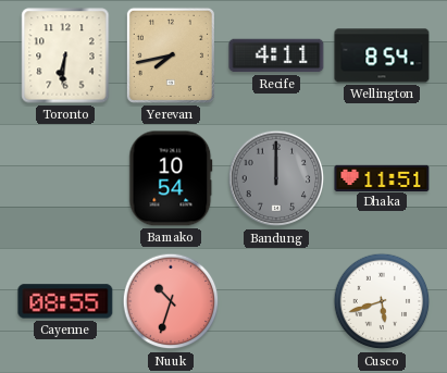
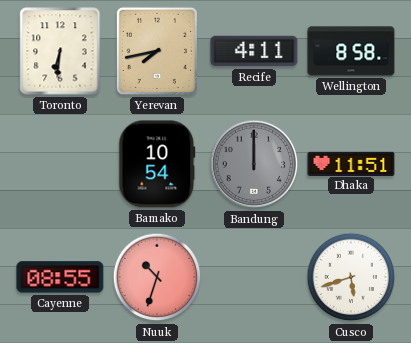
Wellington: 8:54 -> 8:58 (351, 51)
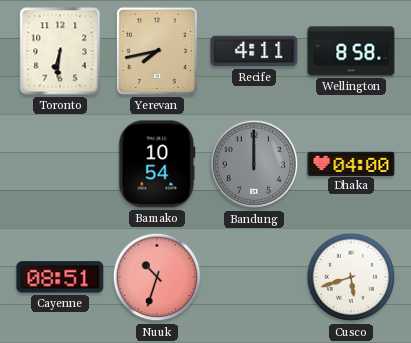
Dhaka: 11:51 -> 04:00 (351, 163)
Cayenne: 08:55 -> 08:51 (60, 277)
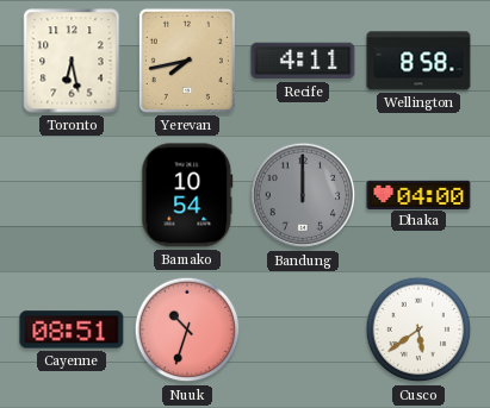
Toronto: 6:31 -> 6:28 (72, 61)
Cusco: 5:42 -> 5:39 (418, 329)
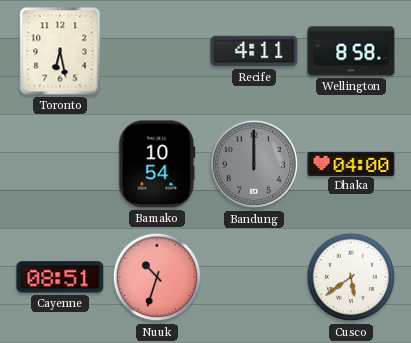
Yerevan: 7:43 -> none (187, 61)
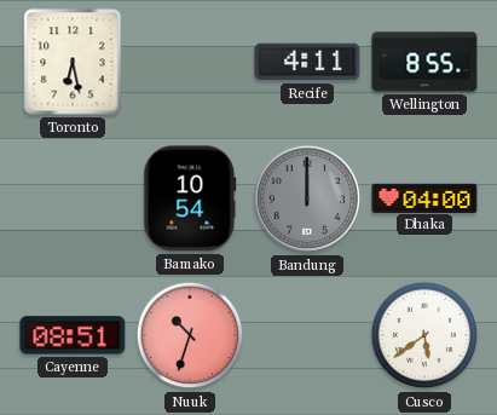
Wellington: 8:58 -> 8:55 (424, 62)
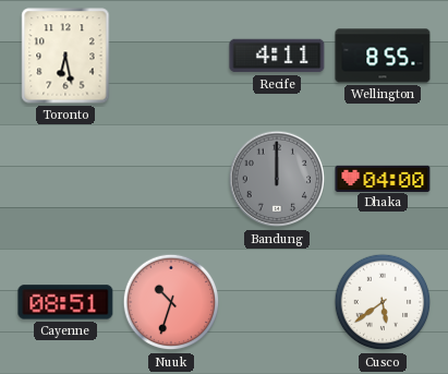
Bamako: 10:54 -> none (190, 198)
